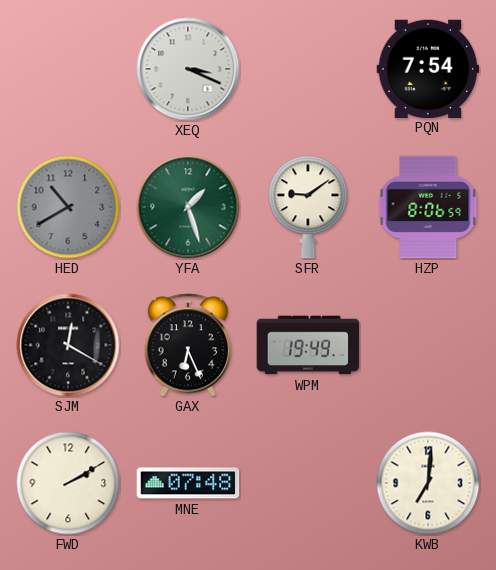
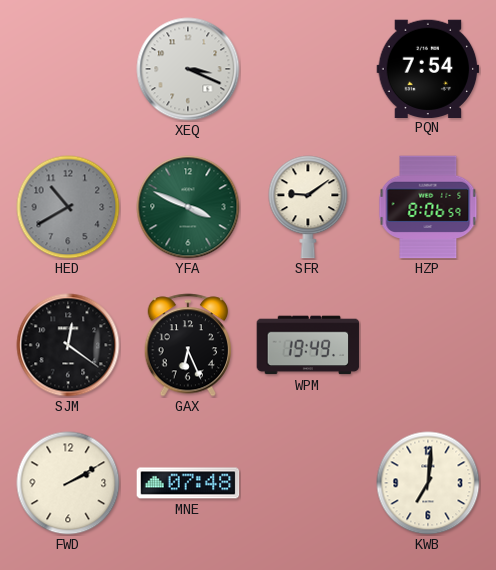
YFA: 1:27 -> 3:49 (188, 207)
SJM: 12:20 -> 12:21 (68, 345)
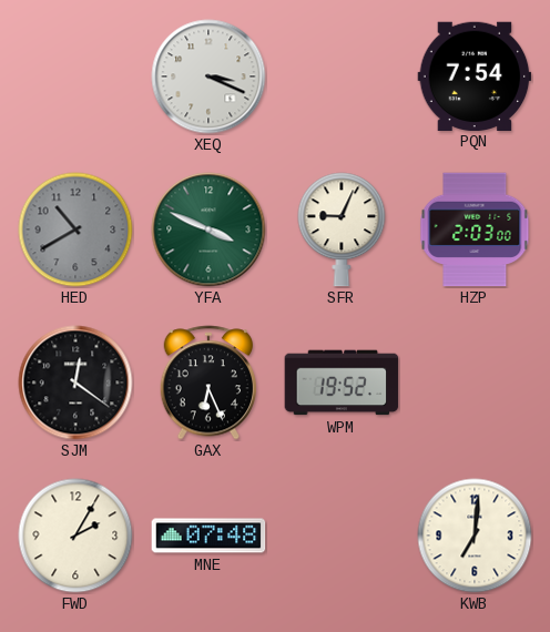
SFR: 9:09 -> 9:04 (342, 230)
HZP: 8:06 -> 2:03 (475, 230)
WPM: 19:49 -> 19:52 (342, 383)
FWD: 2:10 -> 2:05 (75, 536)
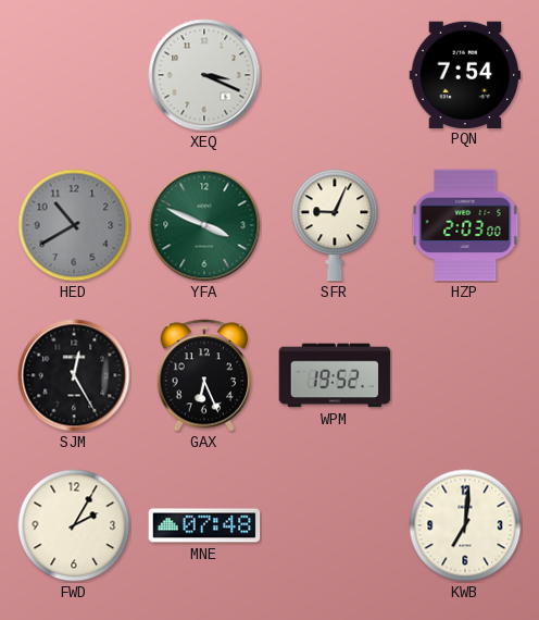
SJM: 12:21 -> 12:25 (74, 375)
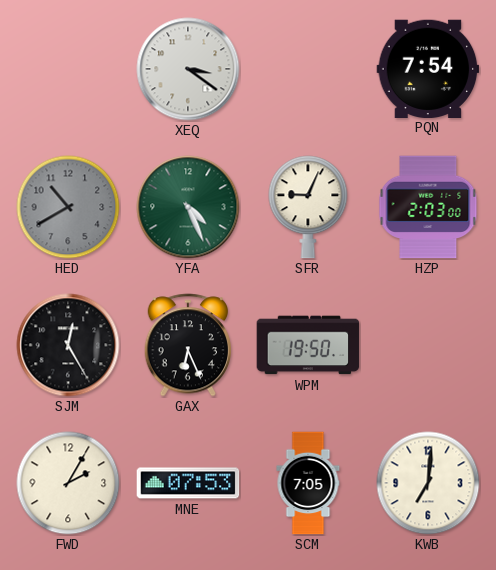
XEQ: 3:19 -> 3:21 (188, 69)
YFA: 3:49 -> 4:26 (188, 207)
WPM: 19:52 -> 19:50 (308, 345)
MNE: 07:48 -> 07:53 (188, 483)
SCM: none -> 7:05 (308, 483)
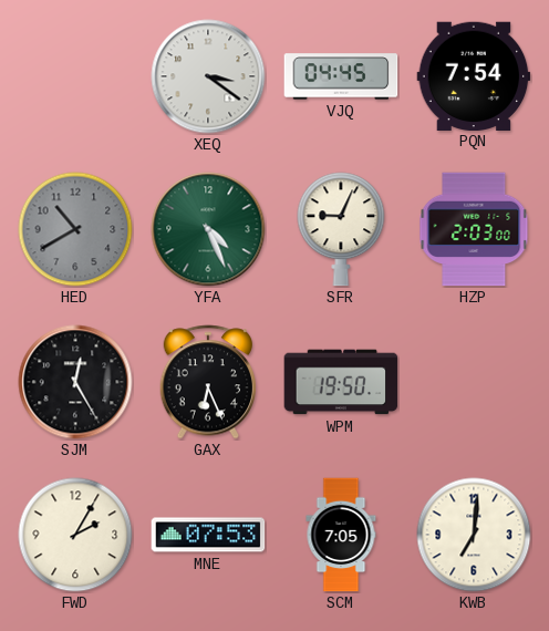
VJQ: none -> 04:45 (341, 76)
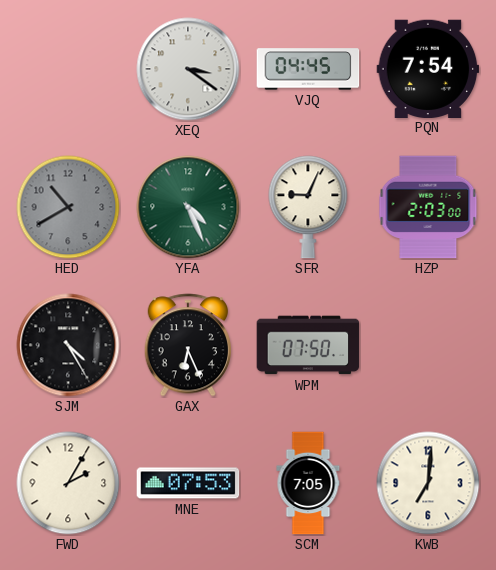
SJM: 12:25 -> 4:25 (68, 345)
WPM: 19:50 -> 07:50 (308, 345)
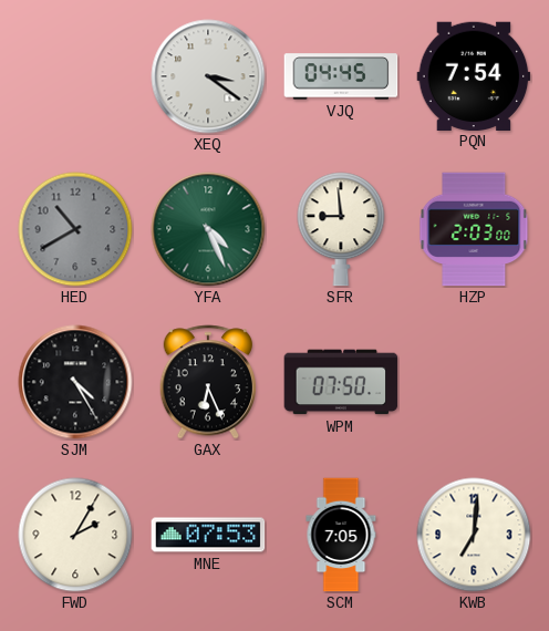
SFR: 9:04 -> 8:59 (341, 229)
